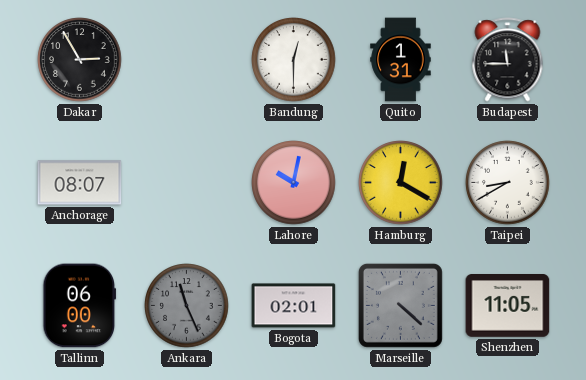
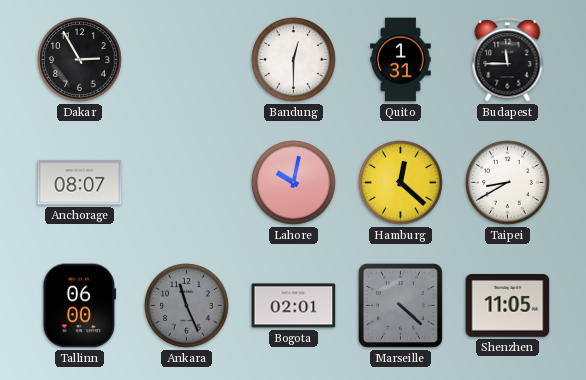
Hamburg: 12:20 -> 12:22 (401, 183)
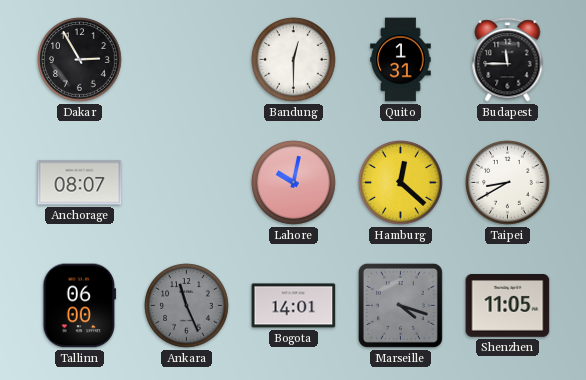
Bogota: 02:01 -> 14:01 (294, 306)
Marseille: 4:22 -> 4:18 (400, 305)
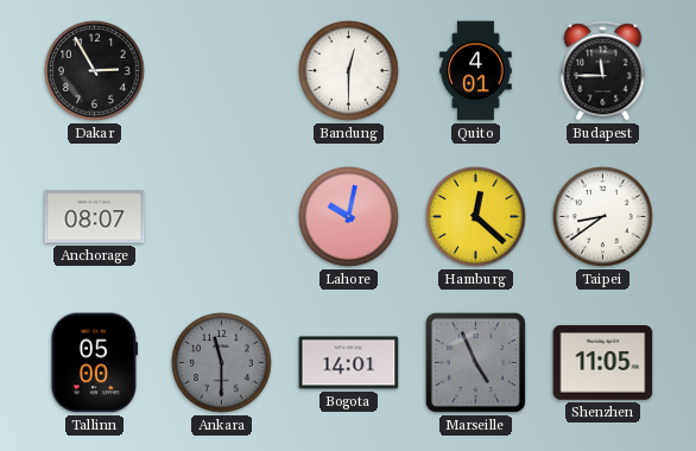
Quito: 1:31 -> 4:01 (476, 71)
Taipei: 8:40 -> 8:39 (603, 217)
Tallinn: 06:00 -> 05:00 (95, 363)
Ankara: 11:26 -> 11:30 (222, 363)
Marseille: 4:18 -> 4:56 (475, 362)
